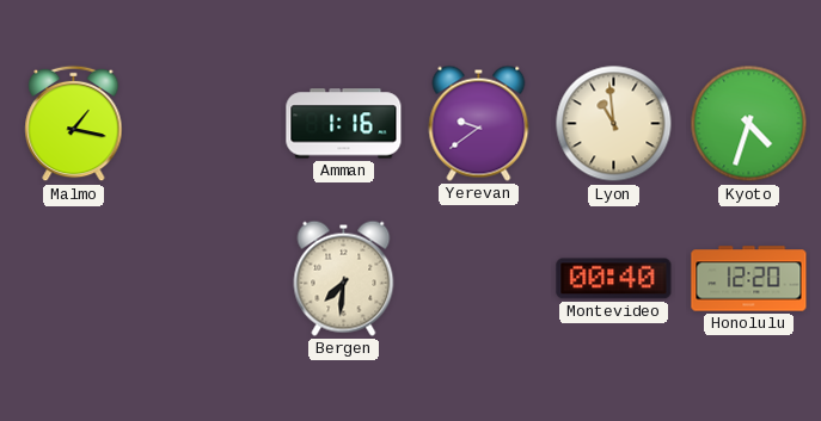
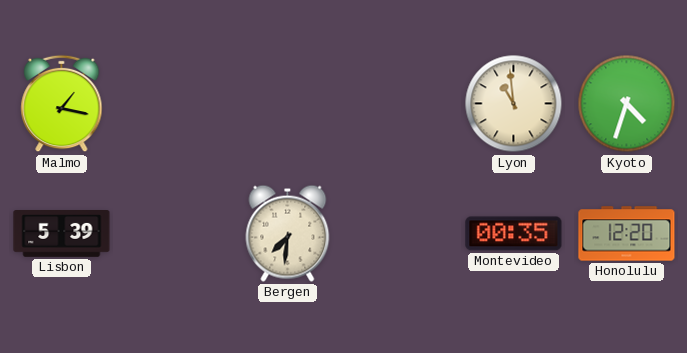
Amman: 1:16 -> none (344, 124)
Yerevan: 9:39 -> none (479, 123)
Lisbon: none -> 5:39 (62, 234)
Montevideo: 00:40 -> 00:35 (514, 234)
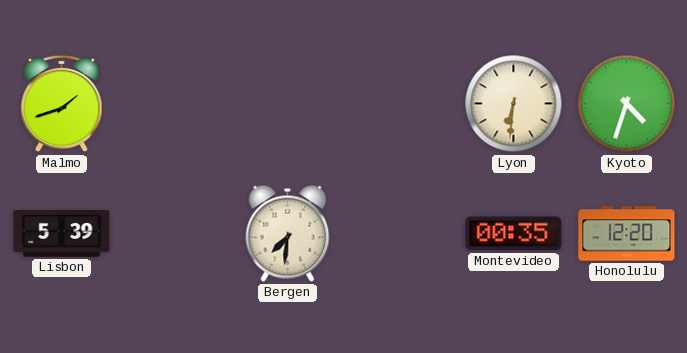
Malmo: 1:17 -> 1:42 (62, 104)
Lyon: 10:59 -> 6:31 (514, 104)
